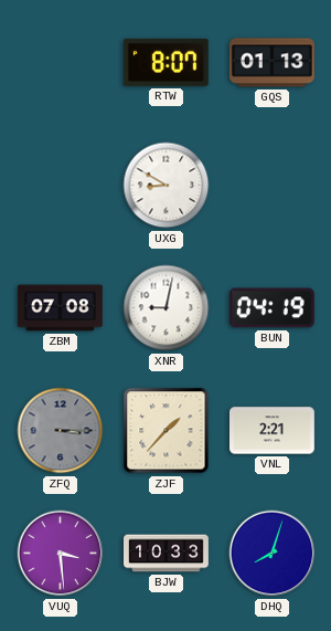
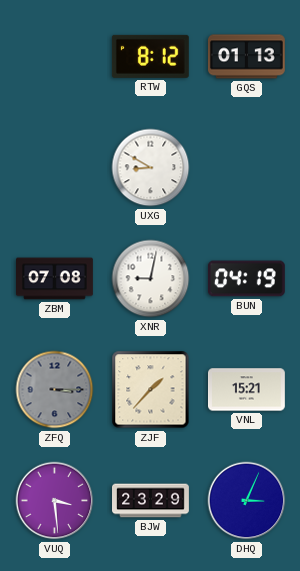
RTW: 8:07 -> 8:12 (150, 56)
VNL: 2:21 -> 15:21 (247, 390)
BJW: 10:33 -> 23:29 (151, 501)
DHQ: 8:03 -> 3:04 (247, 501)
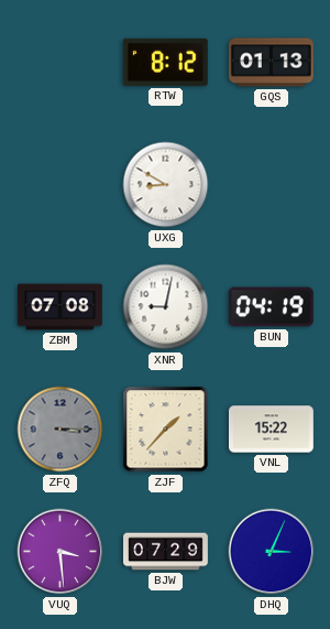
VNL: 15:21 -> 15:22 (272, 430)
BJW: 23:29 -> 07:29 (166, 552)
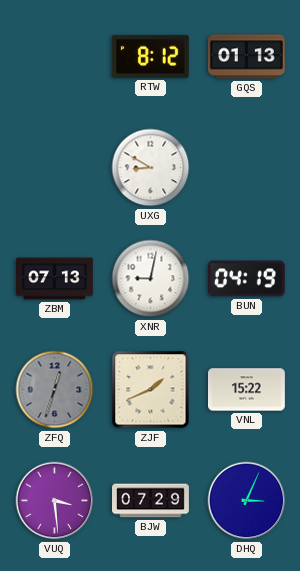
ZBM: 07:08 -> 07:13 (55, 279)
ZFQ: 3:15 -> 12:33 (55, 390)
ZJF: 1:37 -> 1:41 (151, 390)
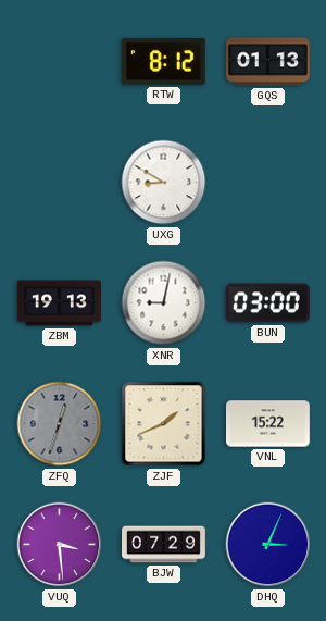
ZBM: 07:13 -> 19:13 (60, 303)
BUN: 04:19 -> 03:00 (267, 303)
